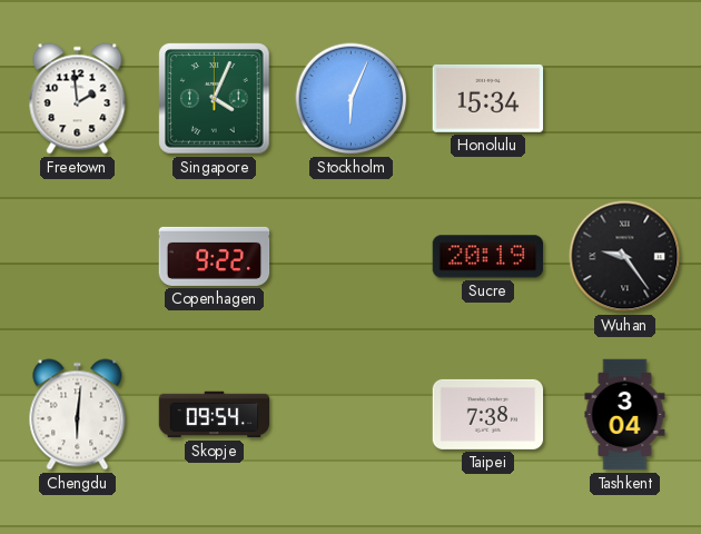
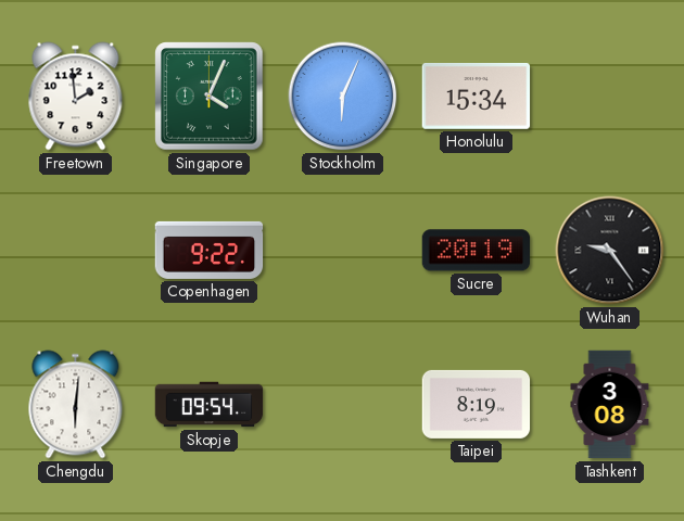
Taipei: 7:38 -> 8:19 (477, 404)
Tashkent: 3:04 -> 3:08 (610, 405)
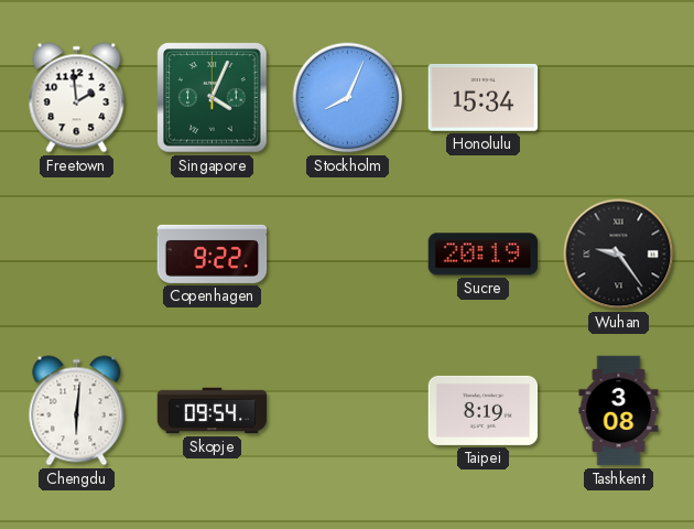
Stockholm: 6:04 -> 8:04 (348, 98)
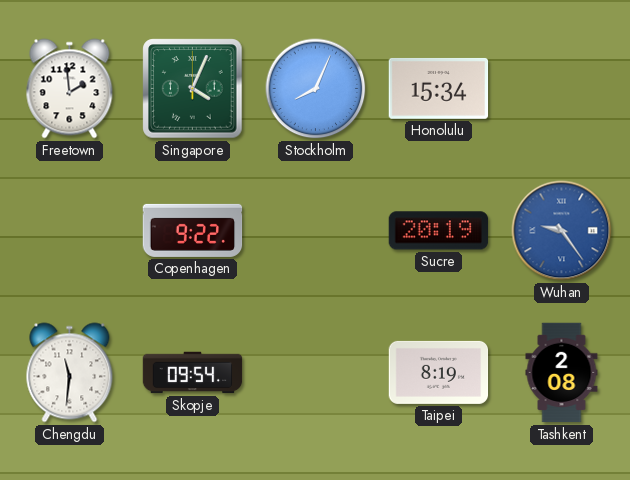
Wuhan dial: black -> blue (562, 231)
Chengdu: 6:01 -> 11:31 (70, 373)
Tashkent: 3:08 -> 2:08 (562, 373)
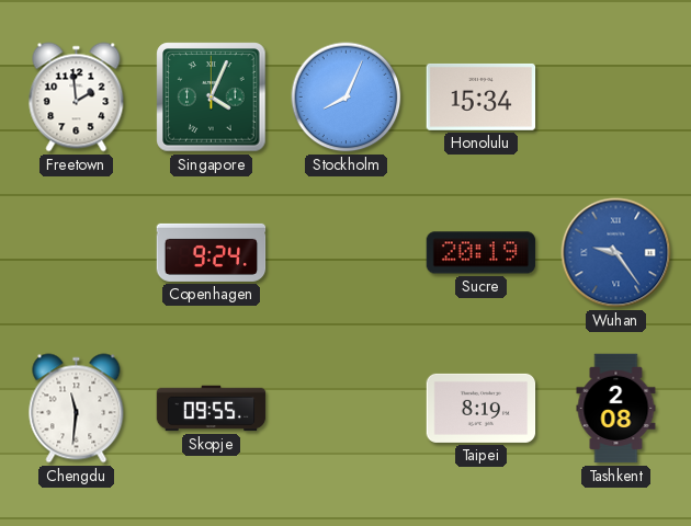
Copenhagen: 9:22 -> 9:24 (212, 252)
Skopje: 09:54 -> 09:55 (212, 409)
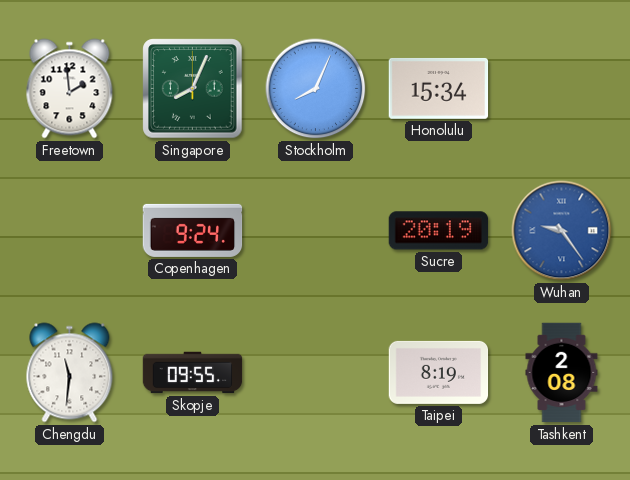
Singapore: 4:04 -> 8:04 (193, 89)
